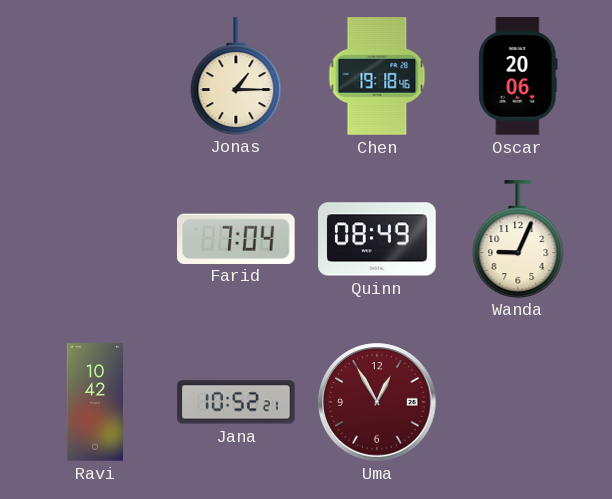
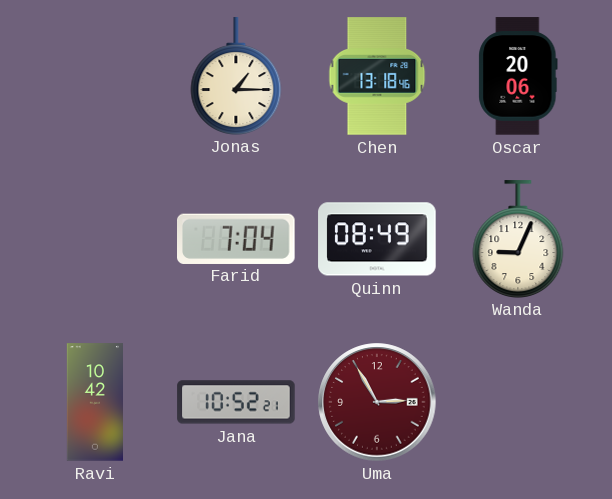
Chen: 19:18 -> 13:18 (377, 76)
Uma: 12:55 -> 2:55 (377, 402)
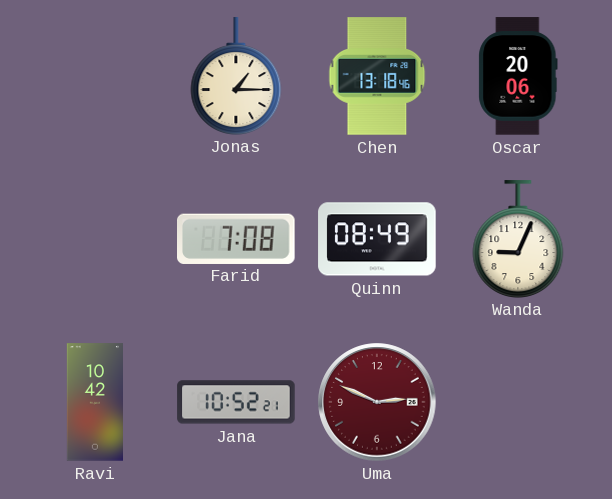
Farid: 7:04 -> 7:08 (237, 238)
Uma: 2:55 -> 2:49 (377, 402)
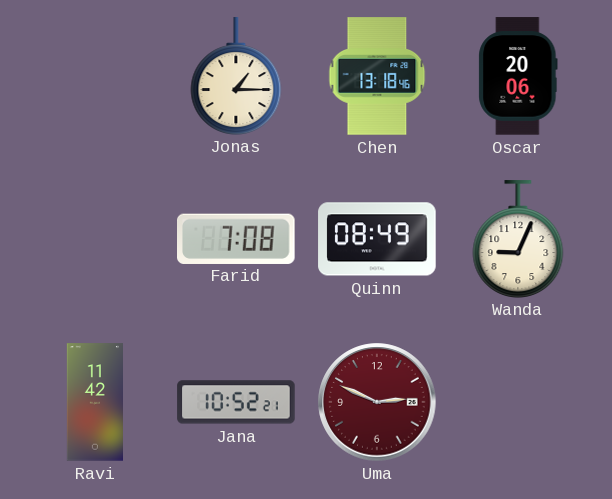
Ravi: 10:42 -> 11:42 (94, 402)
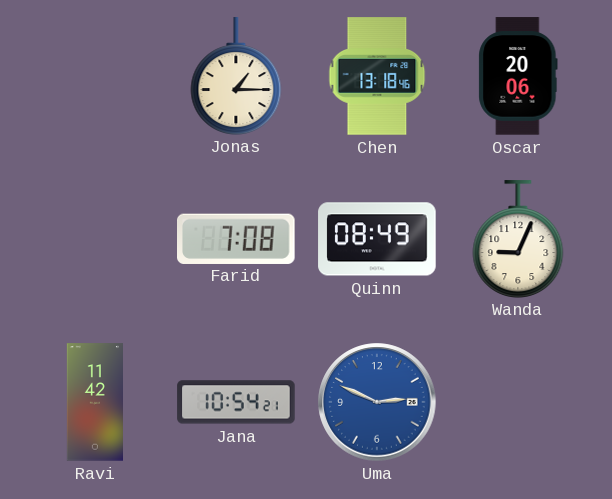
Jana: 10:52 -> 10:54 (236, 402)
Uma dial: burgundy -> blue (377, 402)
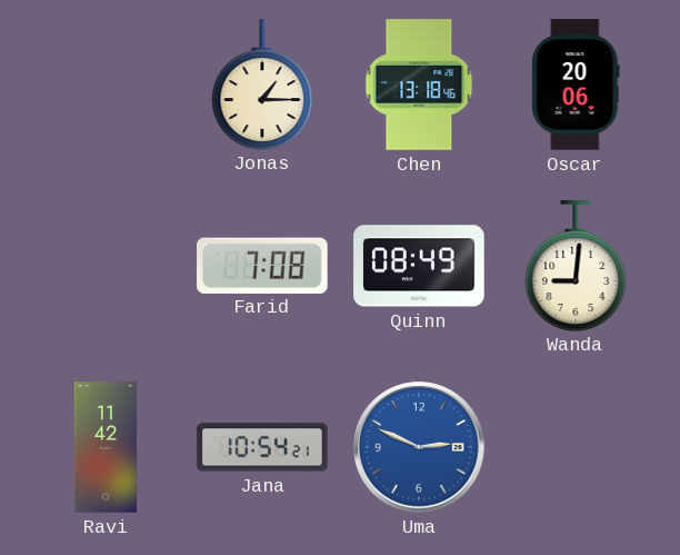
Wanda: 9:04 -> 9:01 (576, 266)
